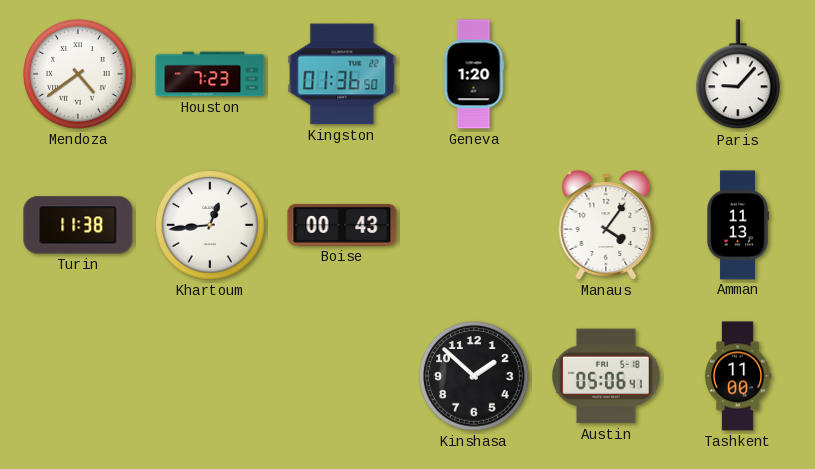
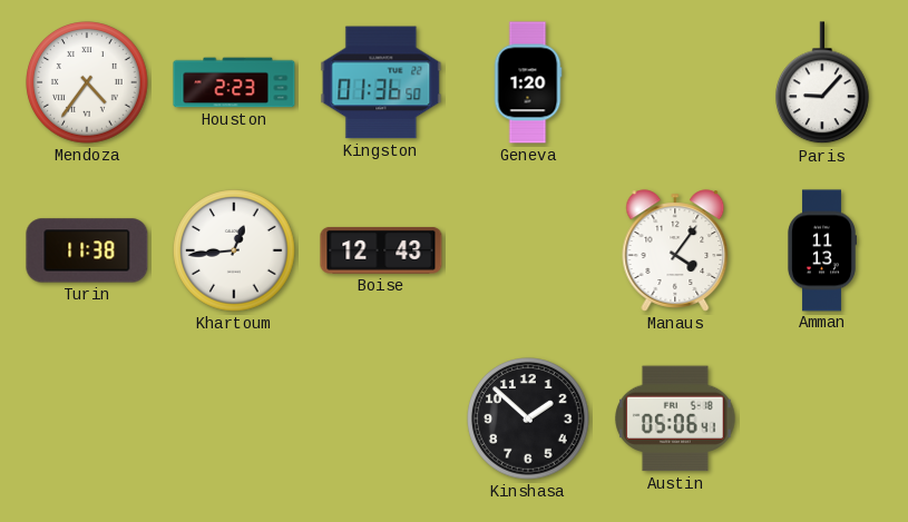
Mendoza: 4:39 -> 4:36 (87, 82)
Houston: 7:23 -> 2:23 (234, 82)
Boise: 00:43 -> 12:43 (381, 250)
Tashkent: 11:00 -> none (738, 376)
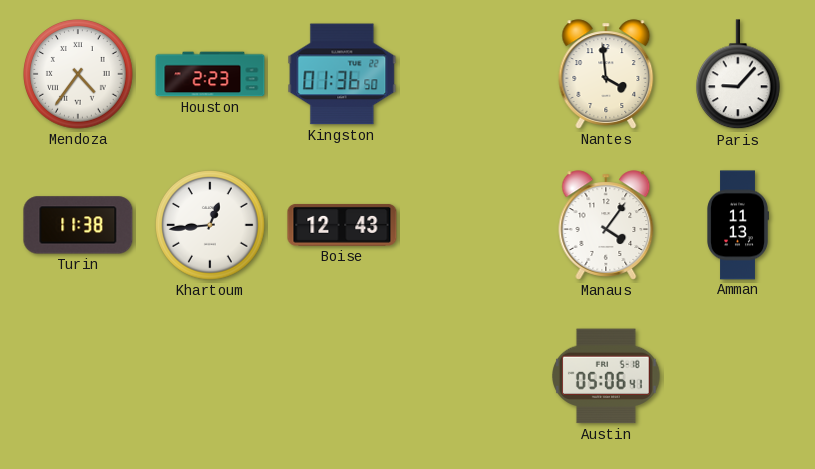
Geneva: 1:20 -> none (528, 82)
Nantes: none -> 3:59 (606, 74)
Kinshasa: 1:52 -> none (528, 418)
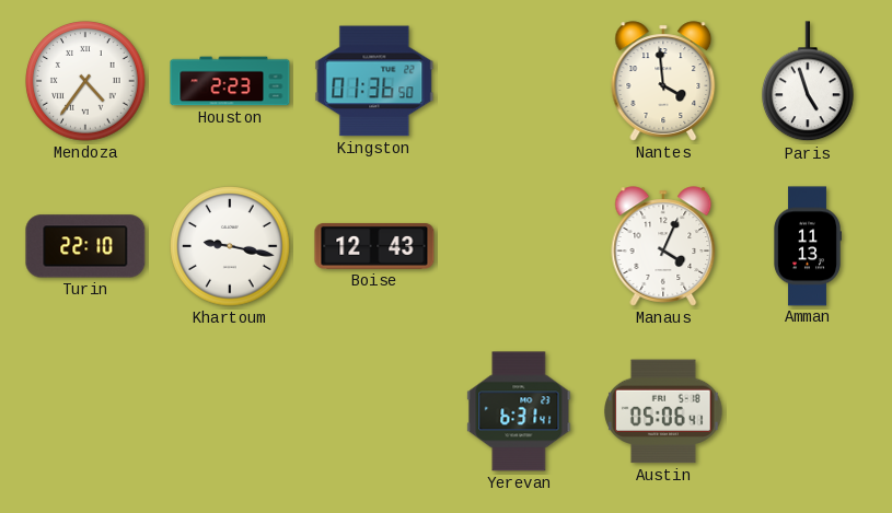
Paris: 9:07 -> 4:57 (809, 82)
Turin: 11:38 -> 22:10 (85, 246)
Khartoum: 12:44 -> 9:17 (230, 246)
Manaus: 4:06 -> 4:04 (663, 246)
Yerevan: none -> 6:31 (519, 411)
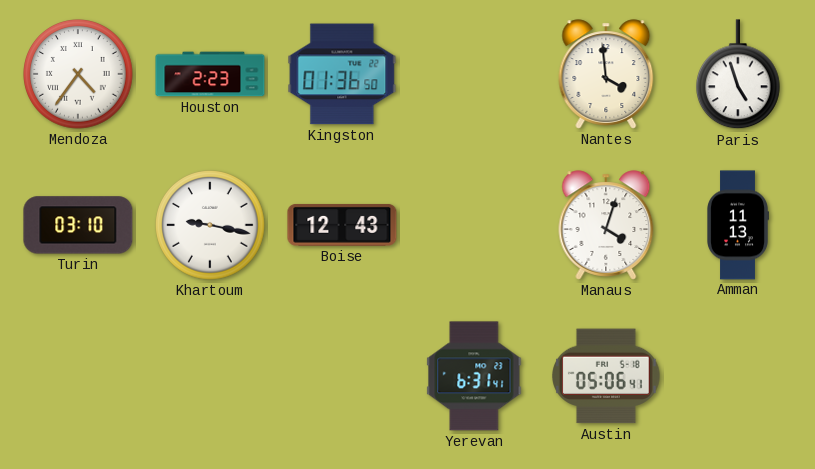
Turin: 22:10 -> 03:10 (78, 225)
Manaus: 4:04 -> 4:03 (606, 225)
